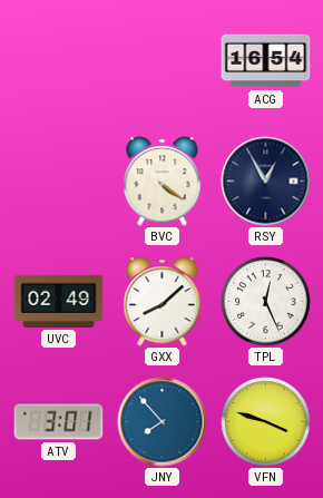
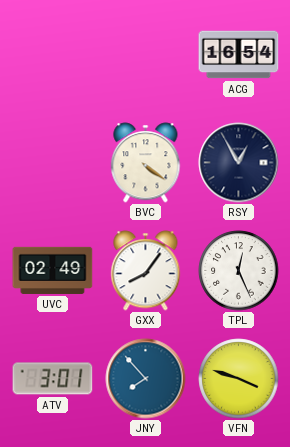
GXX: 8:08 -> 8:06 (146, 271)
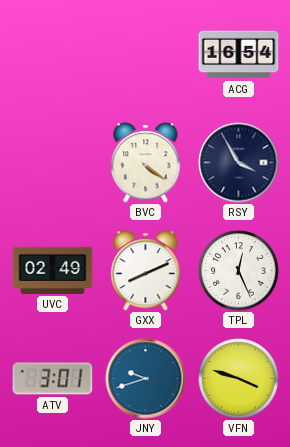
RSY: 12:55 -> 3:55 (239, 163)
GXX: 8:06 -> 8:11 (146, 271)
JNY: 7:53 -> 9:42 (146, 379)
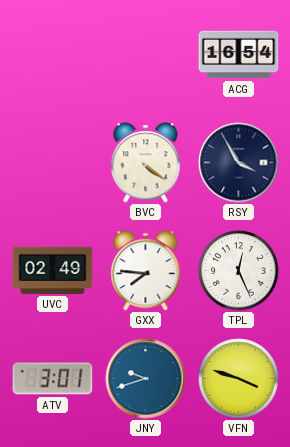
GXX: 8:11 -> 7:46 (146, 271)
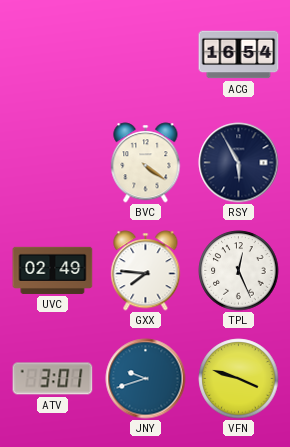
RSY: 3:55 -> 5:55 (239, 163)
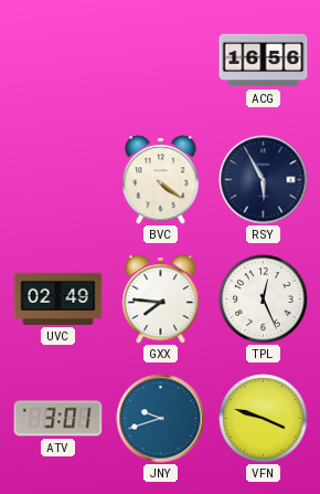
ACG: 16:54 -> 16:56 (264, 61)
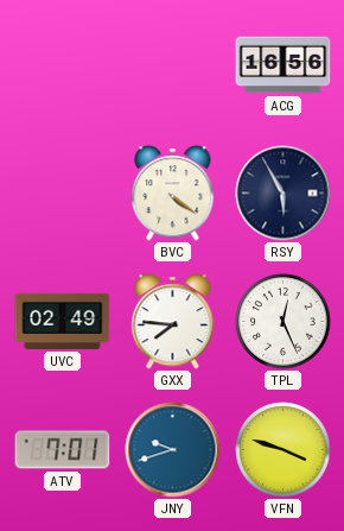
ATV: 3:01 -> 7:01 (63, 450)
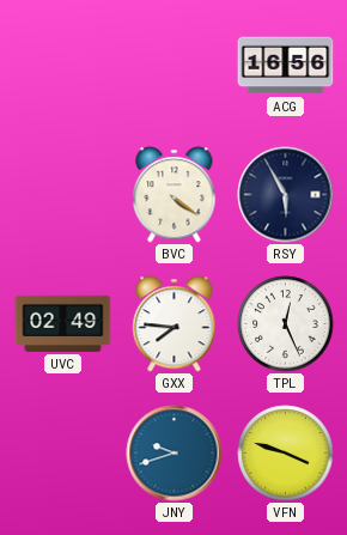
ATV: 7:01 -> none (63, 450)
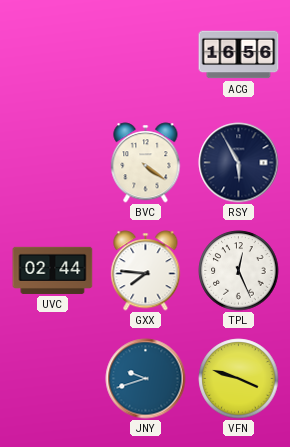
UVC: 02:49 -> 02:44 (53, 270)
